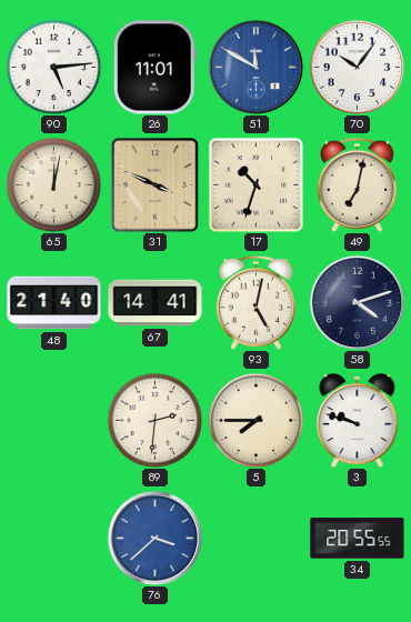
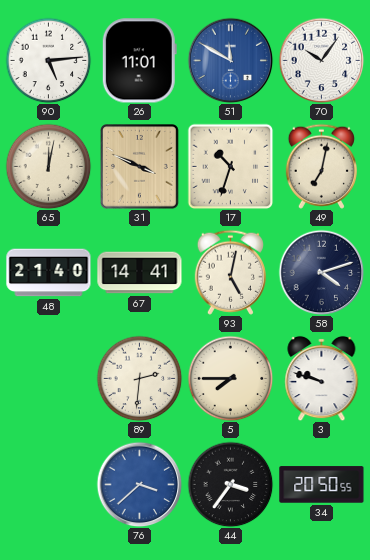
44: none -> 3:36 (230, 484)
34: 20:55 -> 20:50 (322, 485)
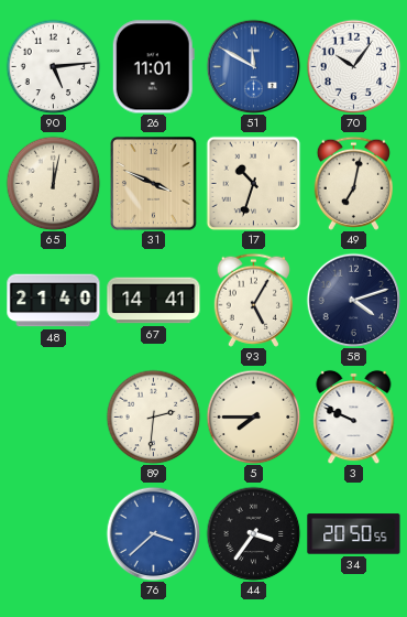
93: 5:02 -> 5:05 (253, 300)
3: 9:48 -> 9:49 (354, 416)
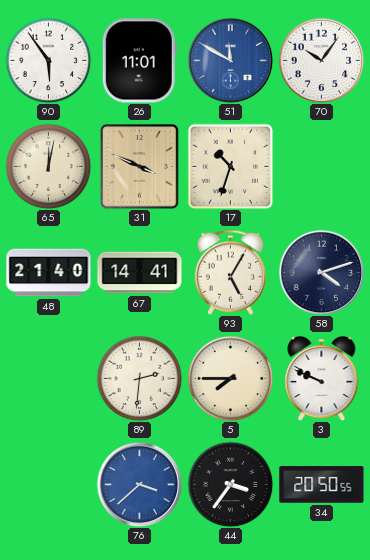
90: 5:14 -> 5:54 (48, 60)
49: 7:02 -> none (353, 183)
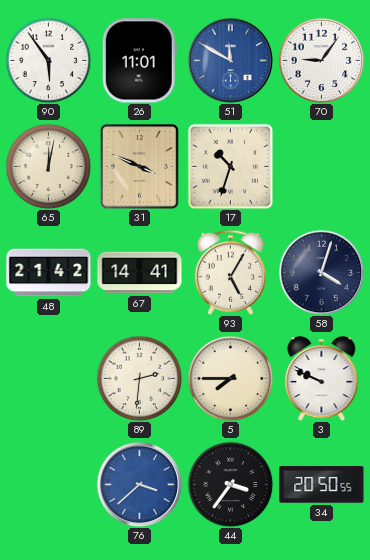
70: 10:06 -> 9:06 (321, 60)
48: 21:40 -> 21:42 (49, 273)
58: 4:12 -> 4:03 (321, 272)
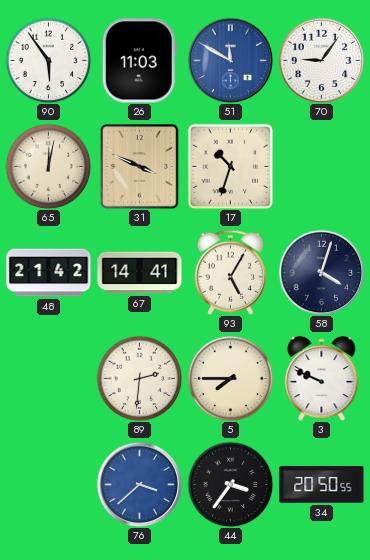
26: 11:01 -> 11:03 (139, 61)
